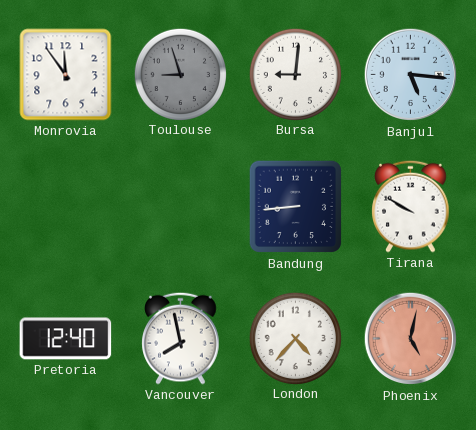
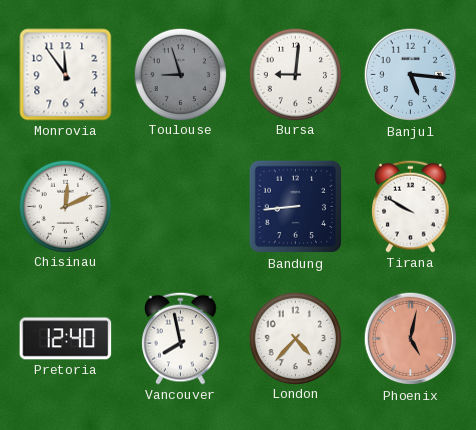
Chisinau: none -> 12:11 (65, 206)
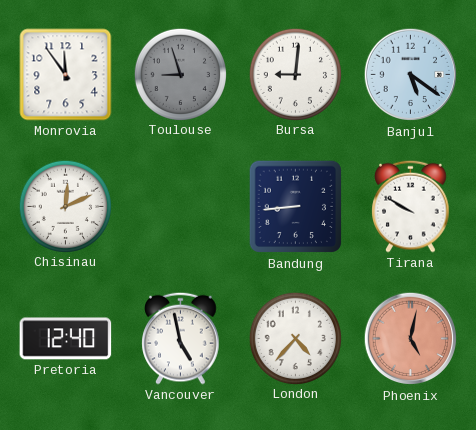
Banjul: 5:16 -> 5:21 (411, 75)
Vancouver: 7:58 -> 4:58 (181, 338)
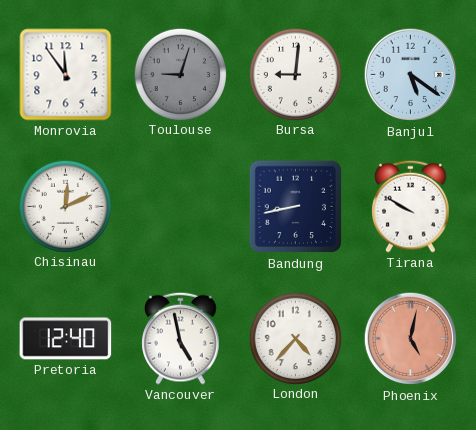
Toulouse: 8:57 -> 9:03 (180, 74)
Bandung: 8:44 -> 8:43 (296, 207)
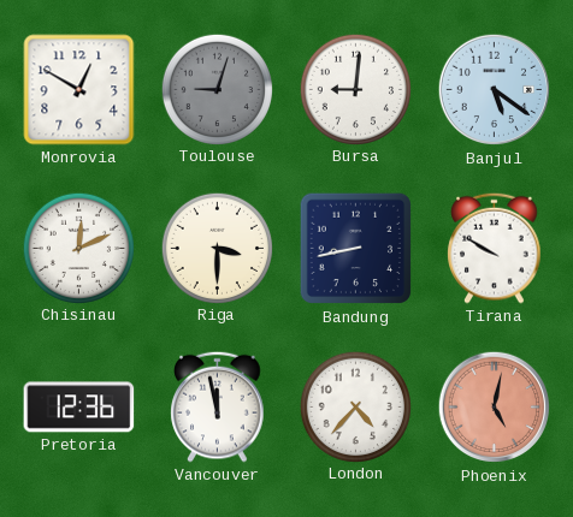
Monrovia: 11:54 -> 12:50 (79, 90)
Riga: none -> 3:30 (217, 248)
Pretoria: 12:40 -> 12:36 (79, 408)
Vancouver: 4:58 -> 11:58 (218, 406)
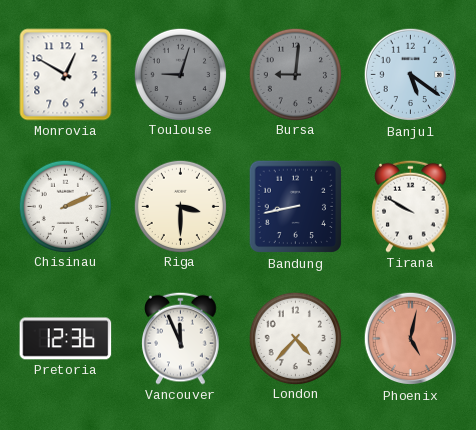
Bursa dial: white -> grey (295, 74)
Chisinau: 12:11 -> 2:11 (65, 206)
Vancouver: 11:58 -> 11:56 (181, 338)
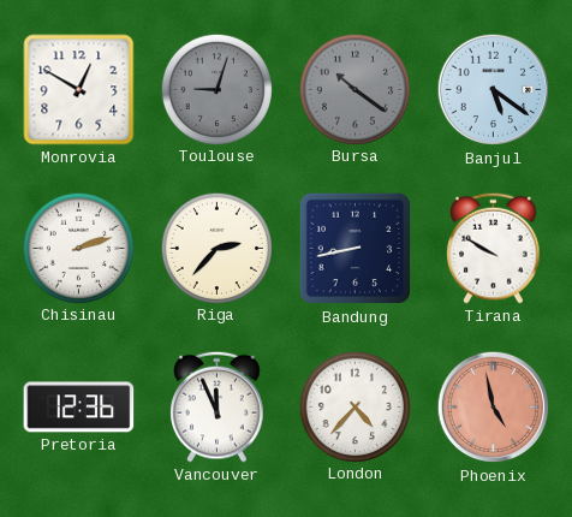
Bursa: 9:01 -> 10:21 (354, 89)
Chisinau: 2:11 -> 2:12 (78, 248)
Riga: 3:30 -> 2:37 (216, 248)
Phoenix: 5:02 -> 4:58 (494, 408)
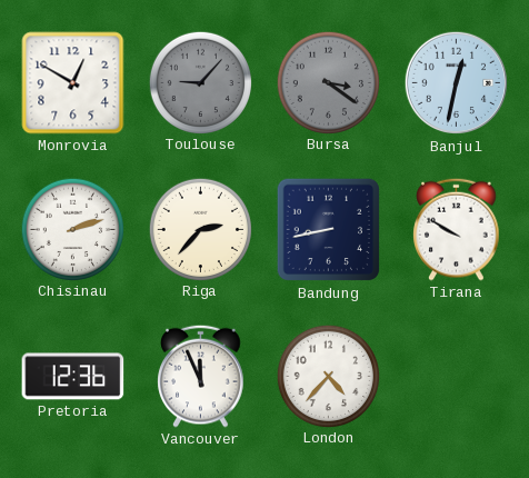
Toulouse: 9:03 -> 9:07 (200, 82)
Bursa: 10:21 -> 3:21 (328, 82)
Banjul: 5:21 -> 12:32 (457, 83)
Phoenix: 4:58 -> none (494, 408)
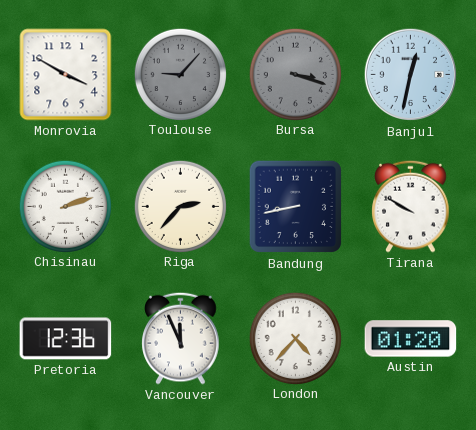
Monrovia: 12:50 -> 3:50 (66, 75)
Bursa: 3:21 -> 3:18 (295, 74)
Austin: none -> 01:20 (411, 339)
